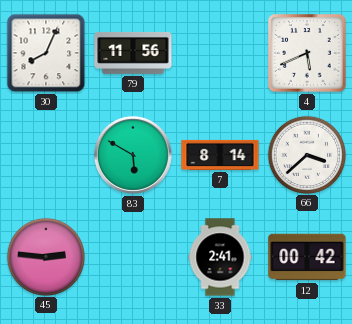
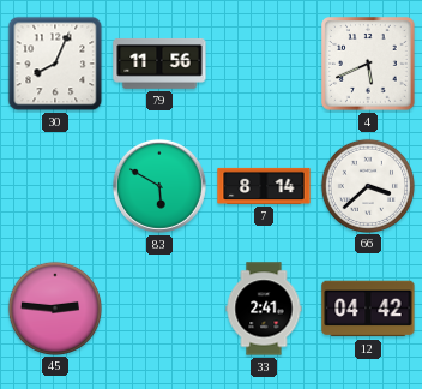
12: 00:42 -> 04:42 (368, 309)
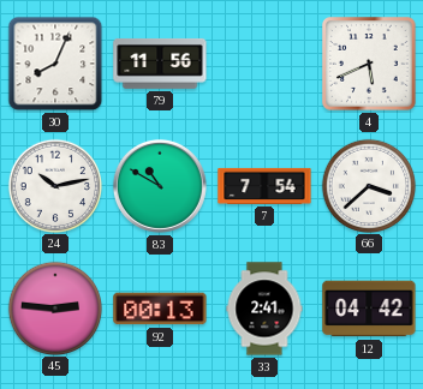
24: none -> 10:13 (54, 185)
83: 5:50 -> 10:50 (160, 186)
7: 8:14 -> 7:54 (264, 186)
92: none -> 00:13 (160, 309)
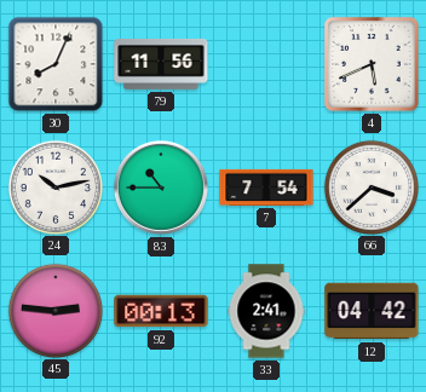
83: 10:50 -> 10:45 (161, 188)
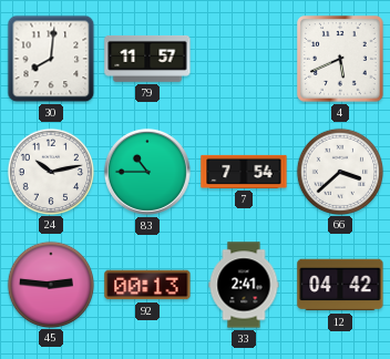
30: 8:04 -> 8:01 (51, 59)
79: 11:56 -> 11:57 (147, 59)
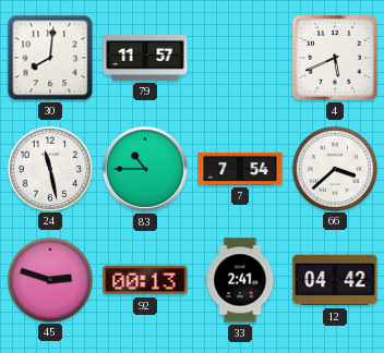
24: 10:13 -> 11:28 (49, 168)
45: 2:46 -> 2:48 (49, 279)
